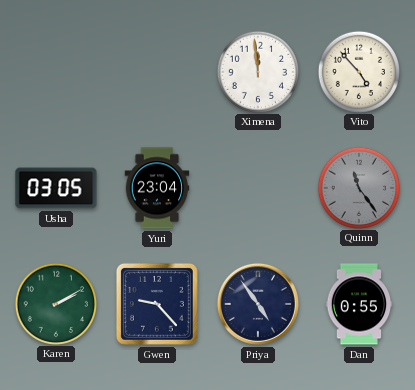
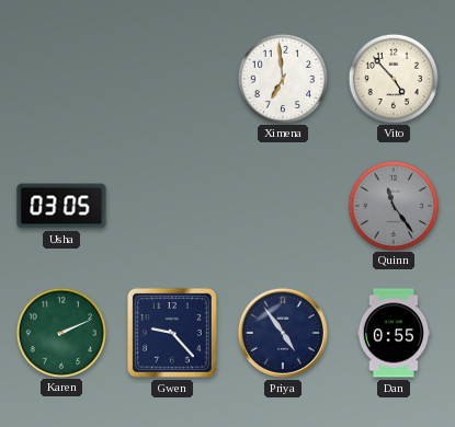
Ximena: 11:59 -> 6:59 (282, 78)
Yuri: 23:04 -> none (157, 188)
Karen: 2:10 -> 2:11 (60, 332)
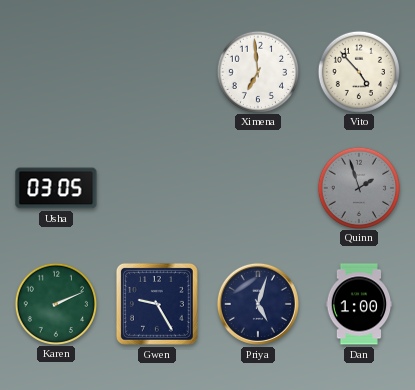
Quinn: 11:24 -> 1:57 (358, 187)
Gwen: 9:23 -> 9:25 (157, 304)
Priya: 4:54 -> 5:03 (258, 304)
Dan: 0:55 -> 1:00 (359, 304)
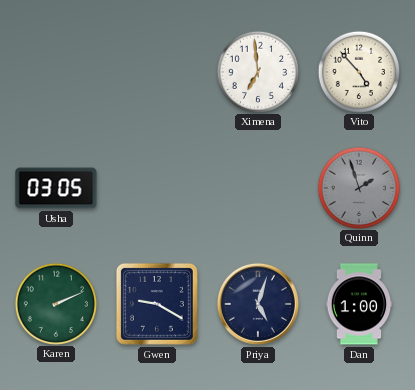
Gwen: 9:25 -> 9:20 (157, 304)
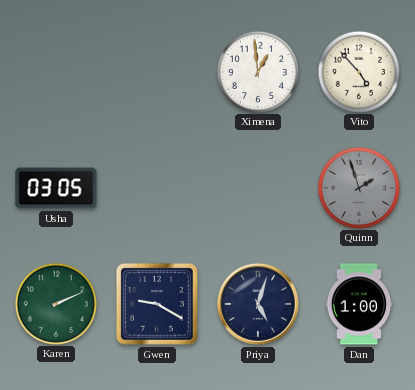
Ximena: 6:59 -> 12:59 (257, 71)
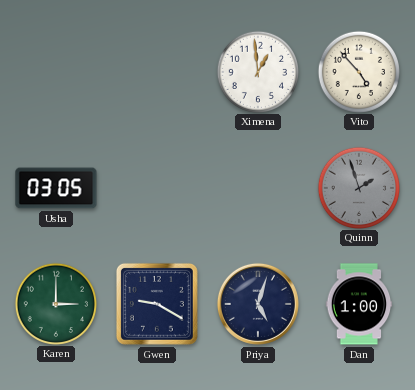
Karen: 2:11 -> 3:00 (55, 303)
